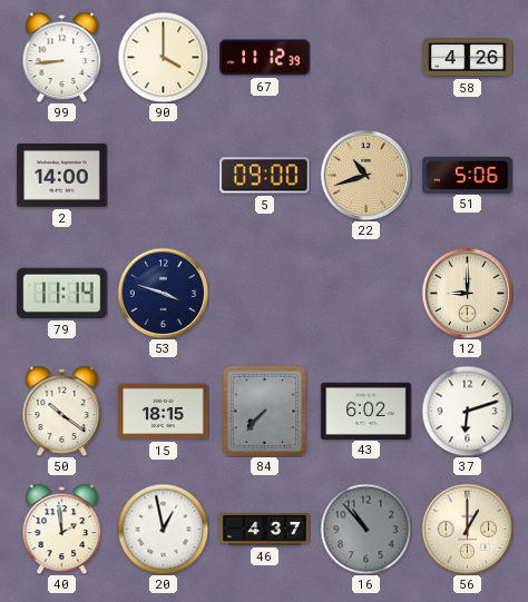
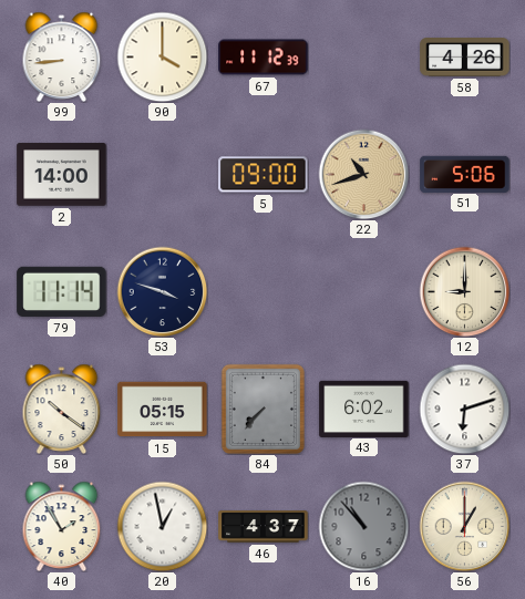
15: 18:15 -> 05:15 (163, 410)
40: 1:59 -> 1:55 (62, 526)
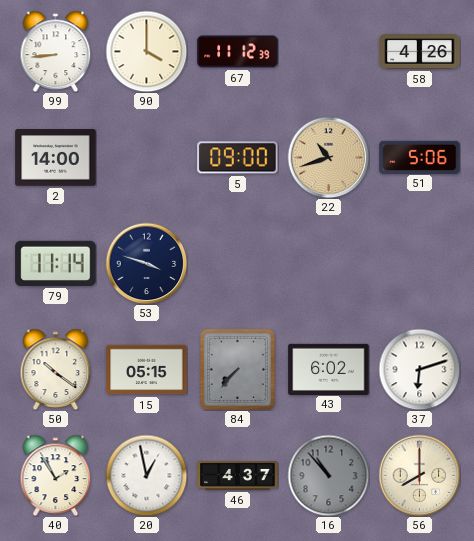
12: 9:00 -> none (464, 291)
56: 1:00 -> 8:00 (419, 475)
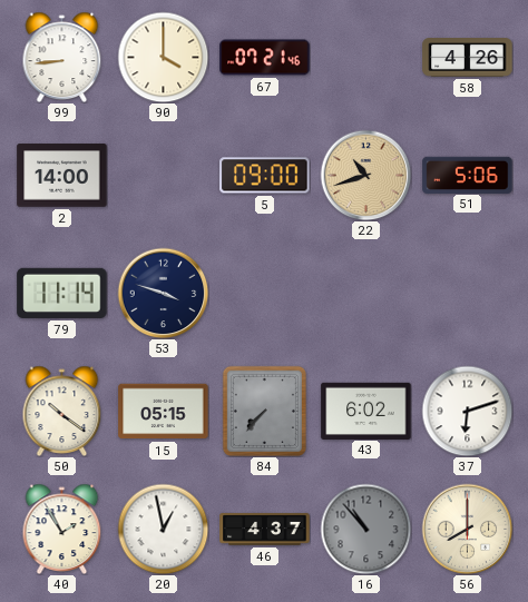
67: 11:12 -> 07:21 (265, 58)
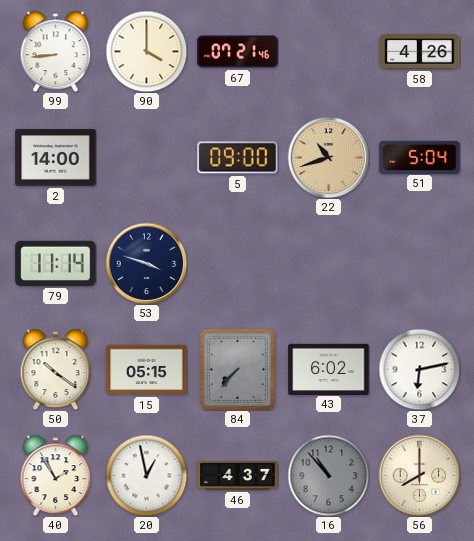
51: 5:06 -> 5:04 (420, 157)
37: 6:12 -> 6:13 (419, 369)
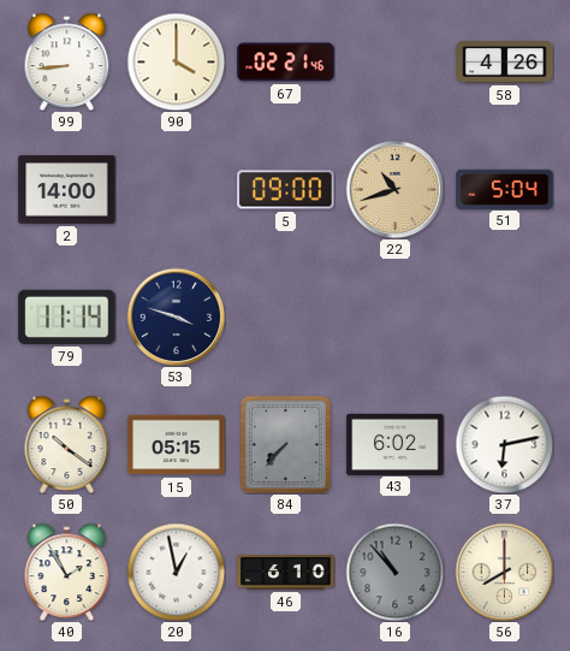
67: 07:21 -> 02:21 (286, 63)
46: 4:37 -> 6:10 (286, 573)
